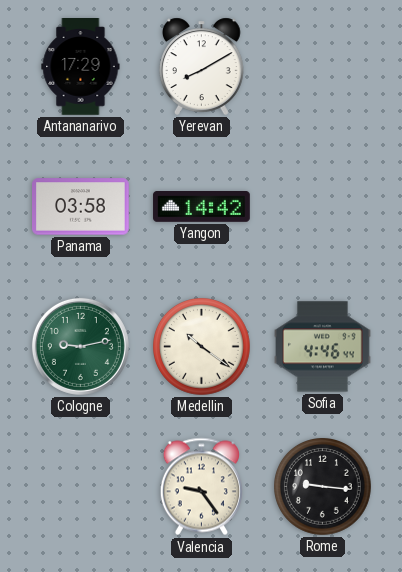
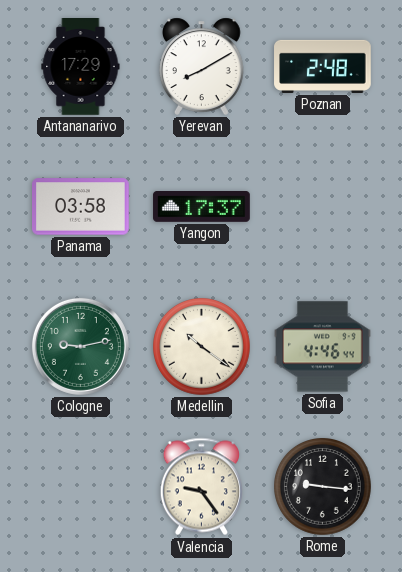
Poznan: none -> 2:48 (323, 66)
Yangon: 14:42 -> 17:37 (202, 207)
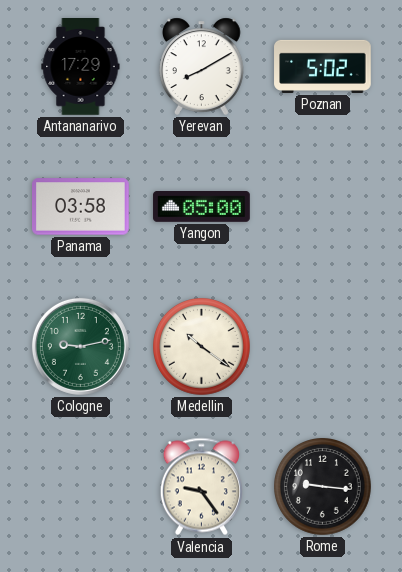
Poznan: 2:48 -> 5:02 (323, 66)
Yangon: 17:37 -> 05:00 (202, 207)
Sofia: 4:46 -> none (323, 347)
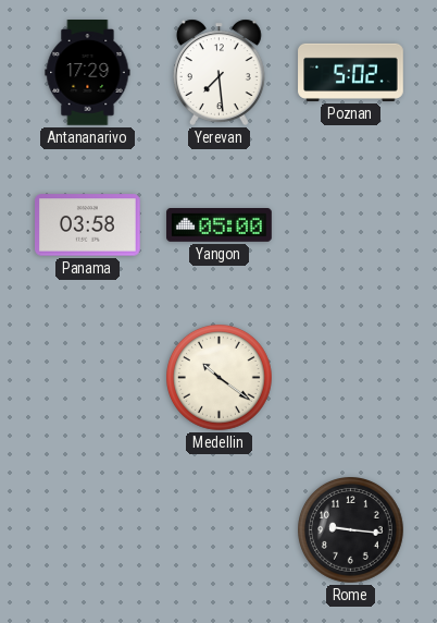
Yerevan: 8:10 -> 7:29 (218, 72)
Cologne: 9:13 -> none (80, 346)
Valencia: 9:24 -> none (201, 487)
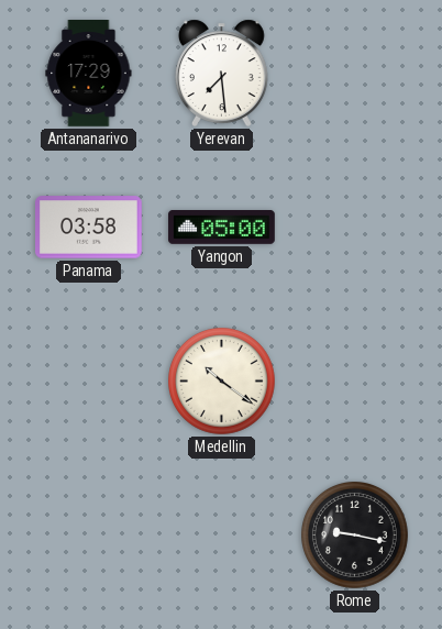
Poznan: 5:02 -> none (351, 72)
Rome: 9:16 -> 9:17 (355, 536)
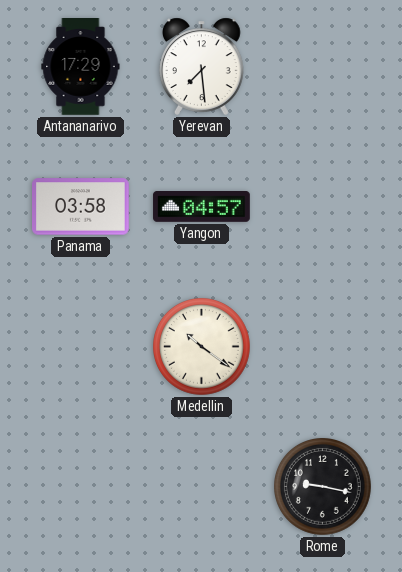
Yangon: 05:00 -> 04:57 (202, 207)
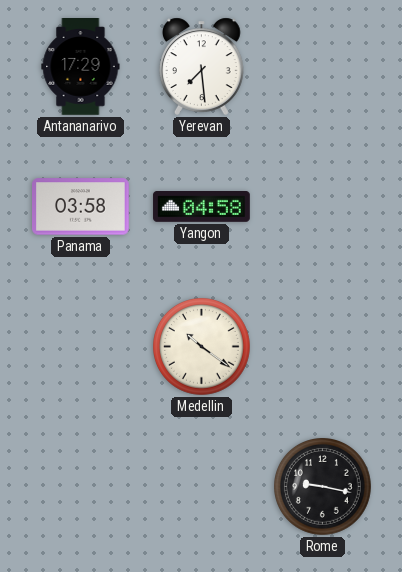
Yangon: 04:57 -> 04:58 (202, 207)
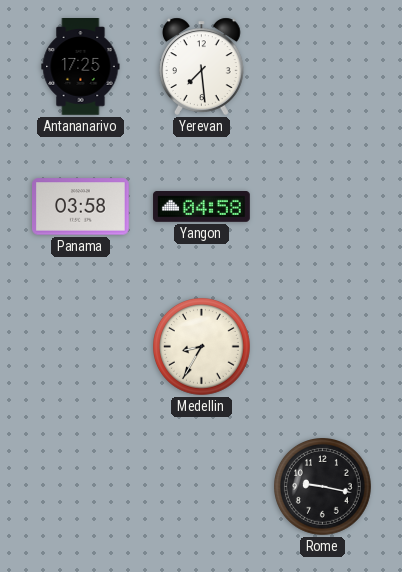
Antananarivo: 17:29 -> 17:25 (81, 67)
Medellin: 10:21 -> 8:35 (202, 347)
